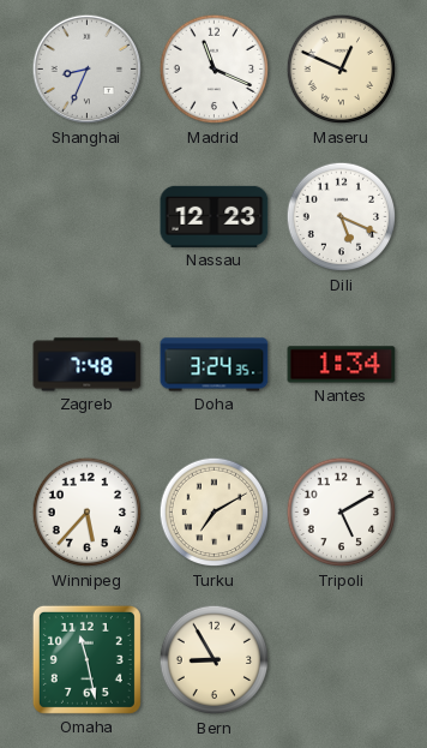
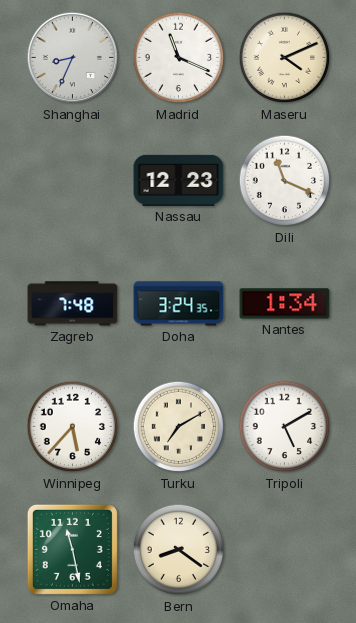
Maseru: 12:49 -> 4:11 (285, 58)
Dili: 5:19 -> 11:19 (285, 181)
Bern: 8:55 -> 8:21 (179, 550)
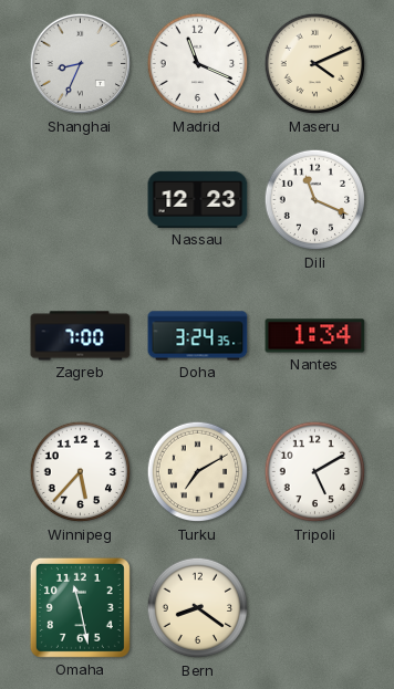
Zagreb: 7:48 -> 7:00 (81, 336)
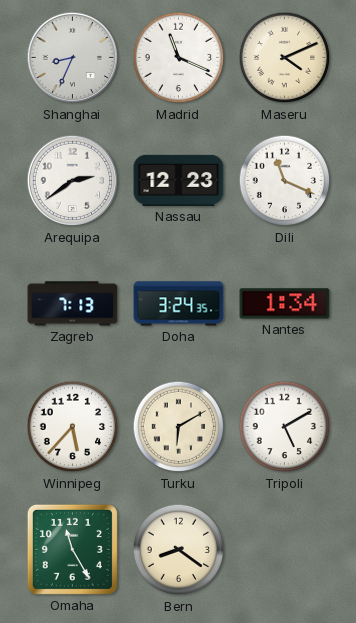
Arequipa: none -> 2:39 (73, 181)
Zagreb: 7:00 -> 7:13 (73, 304)
Turku: 7:10 -> 6:10 (179, 427)
Omaha: 11:28 -> 11:25 (72, 549)
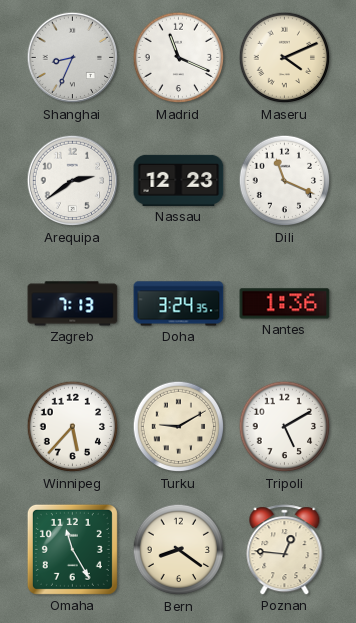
Nantes: 1:34 -> 1:36 (285, 304)
Turku: 6:10 -> 9:10 (179, 427)
Poznan: none -> 12:46 (285, 550)
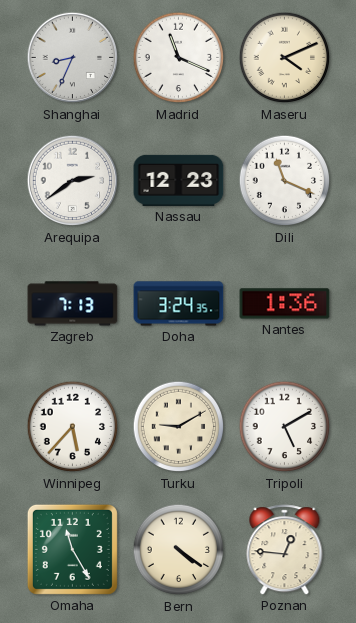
Bern: 8:21 -> 4:21 (179, 550)
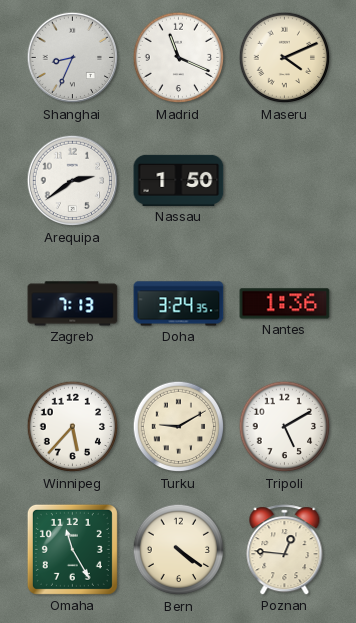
Nassau: 12:23 -> 1:50 (179, 180)
Dili: 11:19 -> none (285, 181)
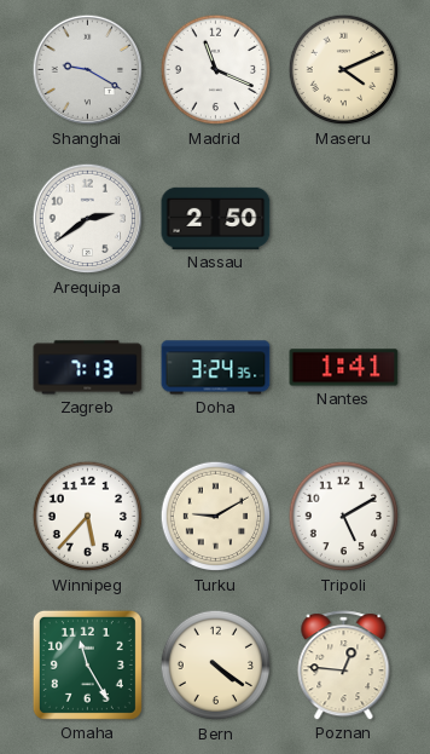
Shanghai: 8:34 -> 9:20 (88, 70)
Nassau: 1:50 -> 2:50 (216, 218)
Nantes: 1:36 -> 1:41 (344, 368)
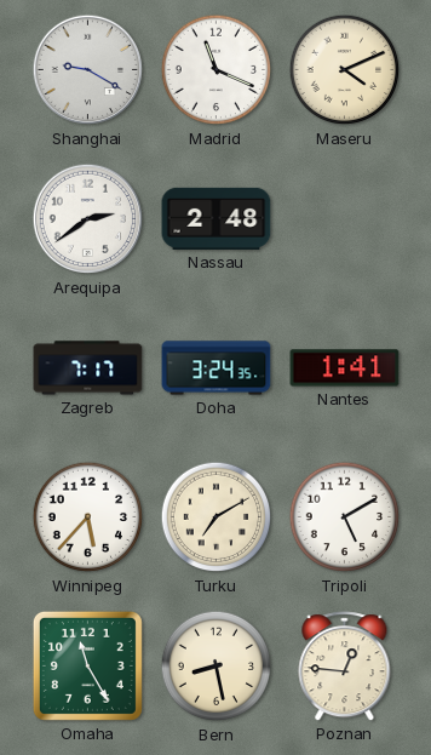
Nassau: 2:50 -> 2:48 (217, 218)
Zagreb: 7:13 -> 7:17 (88, 368)
Turku: 9:10 -> 7:10 (217, 517)
Bern: 4:21 -> 8:28 (217, 667)
